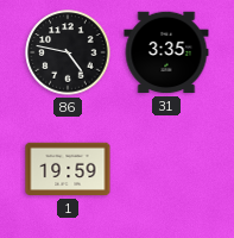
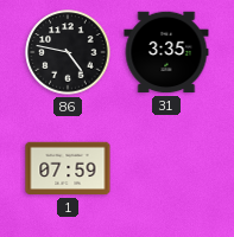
1: 19:59 -> 07:59 (68, 168)
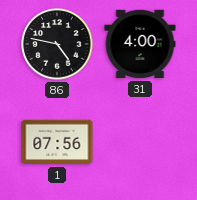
31: 3:35 -> 4:00 (140, 44)
1: 07:59 -> 07:56 (57, 142)
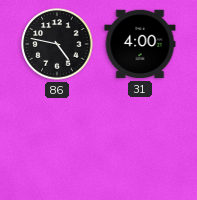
1: 07:56 -> none (57, 142)
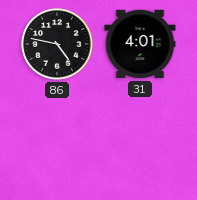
31: 4:00 -> 4:01 (140, 44)
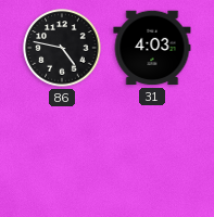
31: 4:01 -> 4:03 (152, 48)
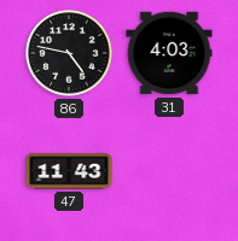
47: none -> 11:43 (69, 171)
